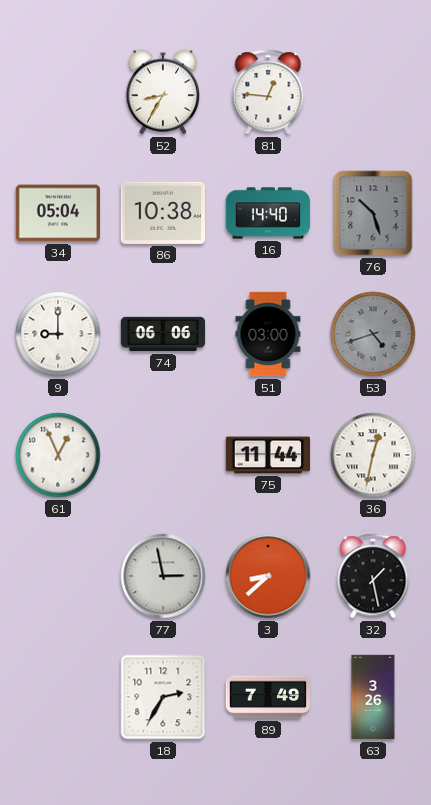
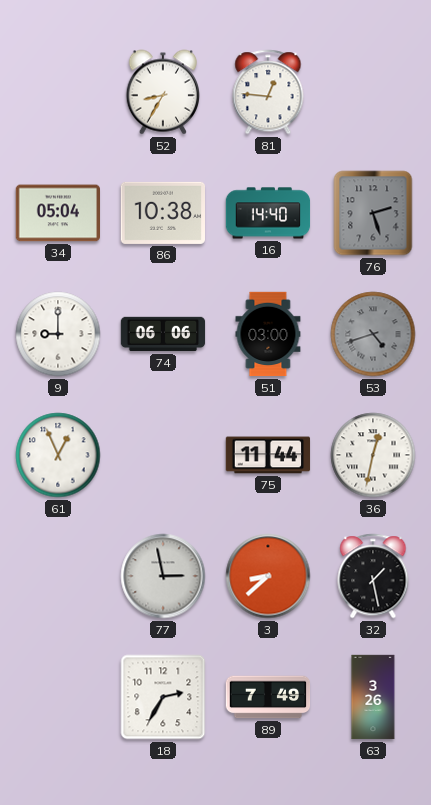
76: 10:27 -> 2:27 (373, 213)
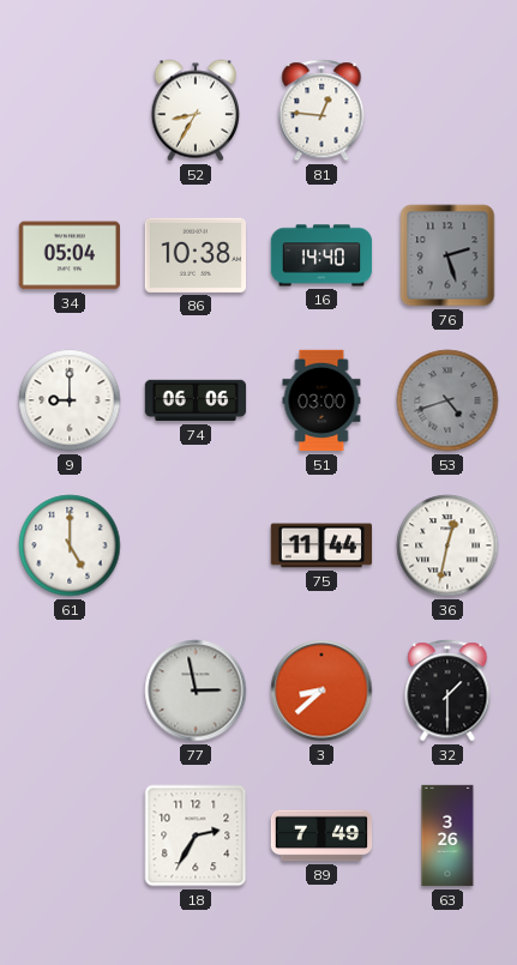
61: 12:56 -> 5:00 (70, 545)
32: 1:28 -> 1:30 (447, 690)
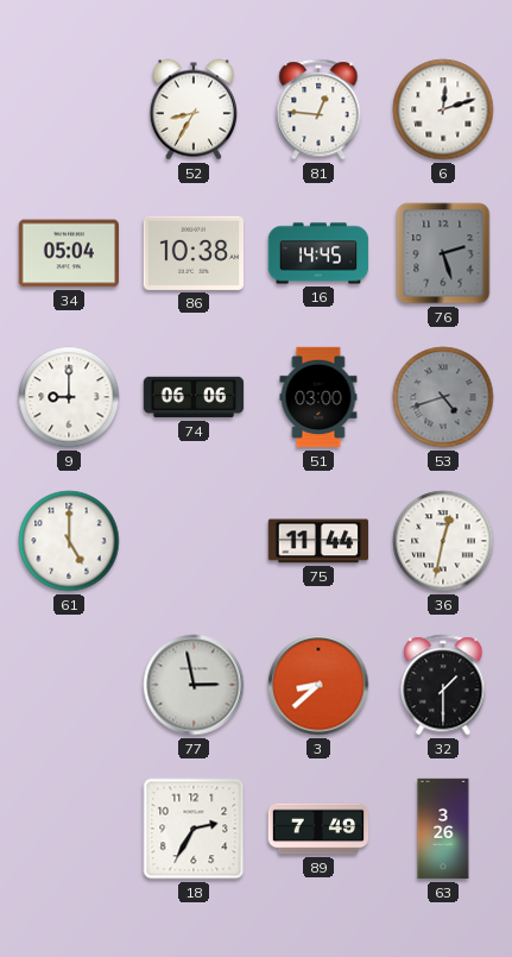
6: none -> 12:12 (443, 109)
16: 14:40 -> 14:45 (318, 253)
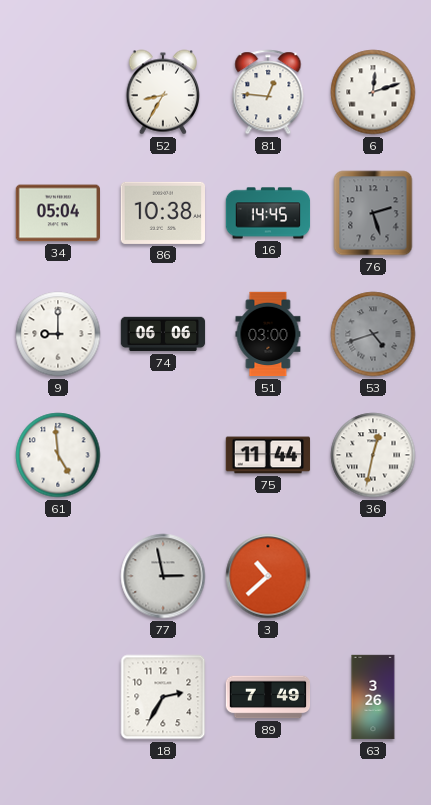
61: 5:00 -> 4:59 (58, 455)
3: 8:38 -> 10:38 (268, 576)
32: 1:30 -> none (443, 685)
